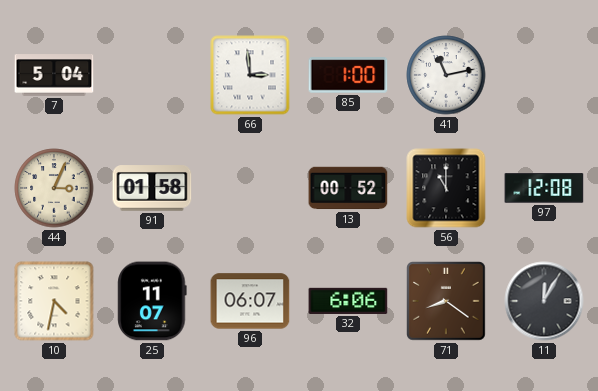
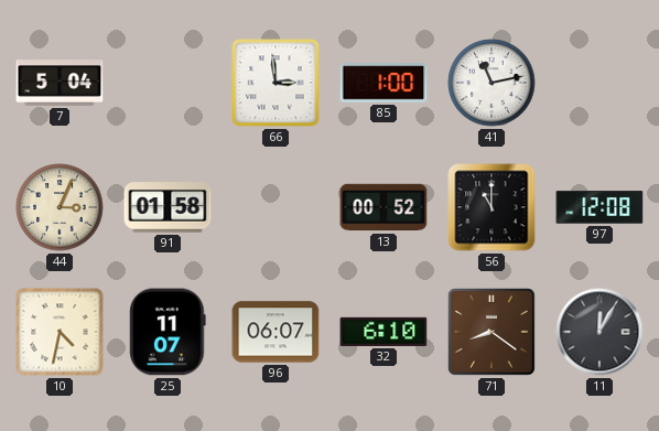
32: 6:06 -> 6:10 (383, 332)
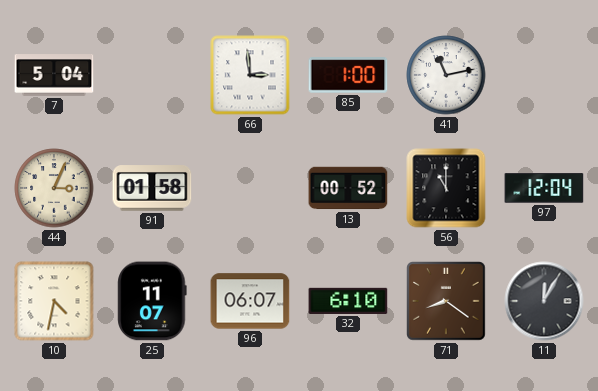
97: 12:08 -> 12:04 (544, 188)
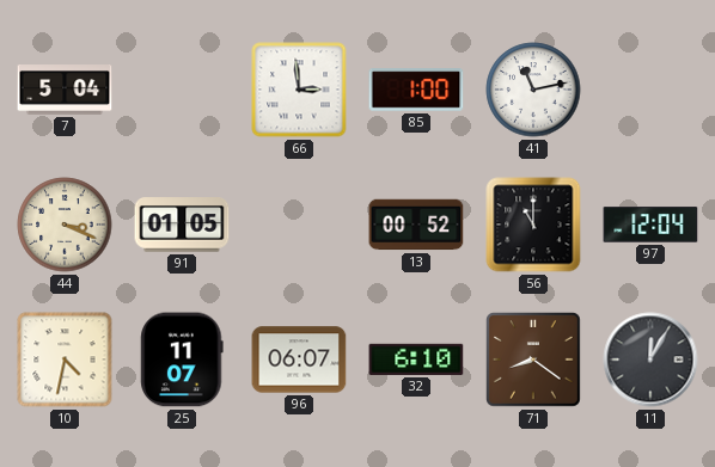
44: 3:04 -> 3:19 (65, 225)
91: 01:58 -> 01:05 (182, 225)
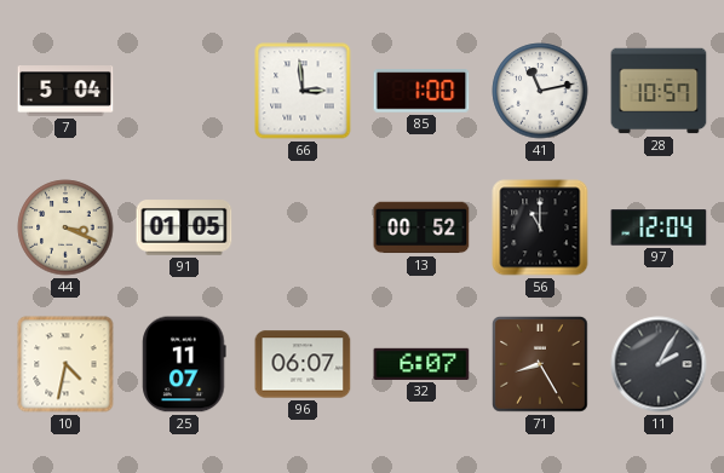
28: none -> 10:57 (659, 91)
32: 6:10 -> 6:07 (421, 364)
71: 8:21 -> 8:25 (540, 364)
11: 12:05 -> 2:05 (659, 364)
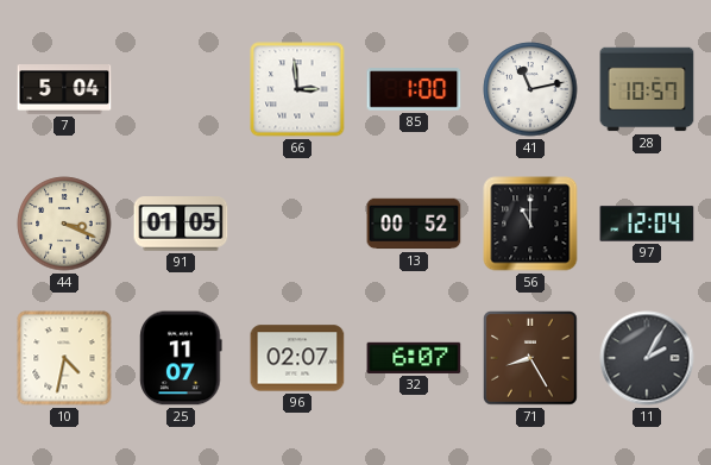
96: 06:07 -> 02:07 (297, 358)
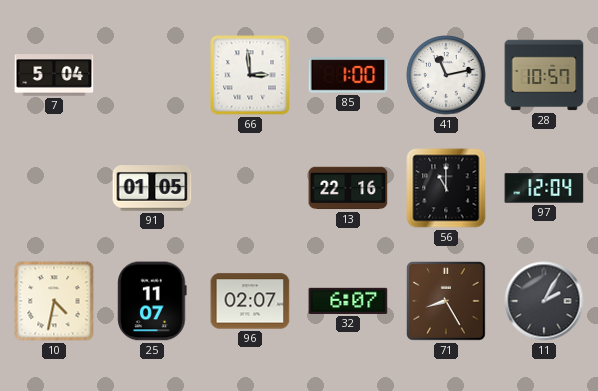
44: 3:19 -> none (64, 224)
13: 00:52 -> 22:16 (348, 188)
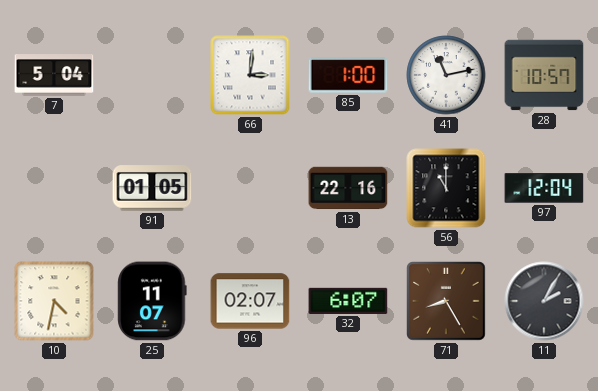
66: 2:59 -> 3:01 (250, 75)
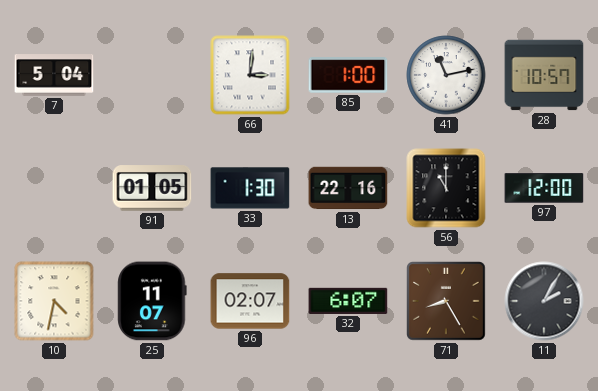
33: none -> 1:30 (250, 188)
97: 12:04 -> 12:00 (544, 188)
